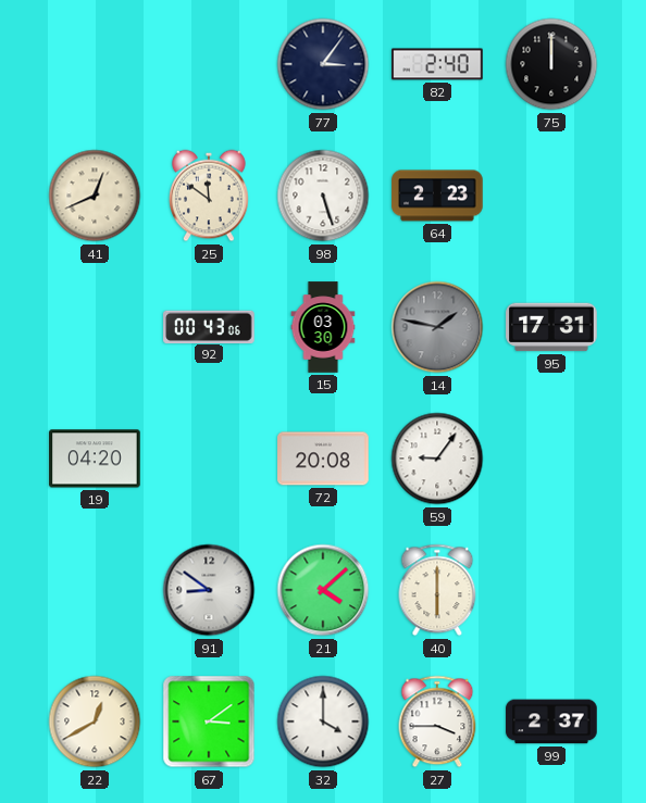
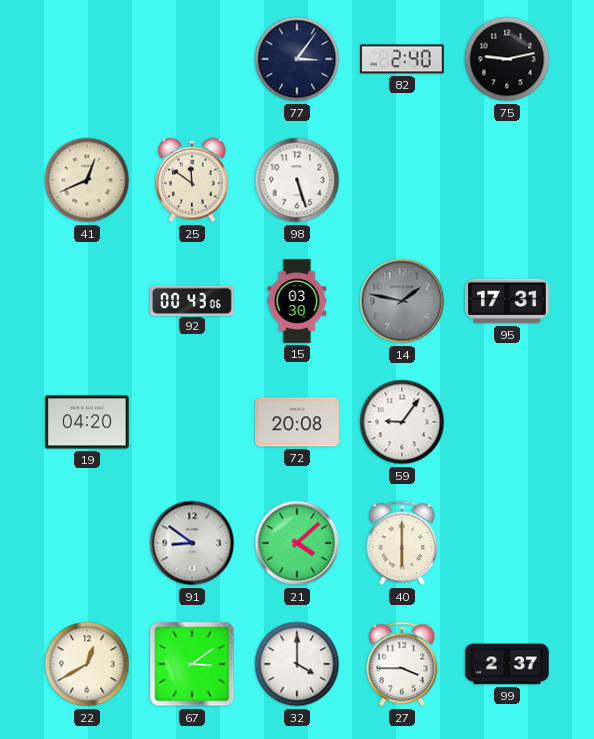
75: 12:00 -> 9:13 (507, 59)
64: 2:23 -> none (437, 196)
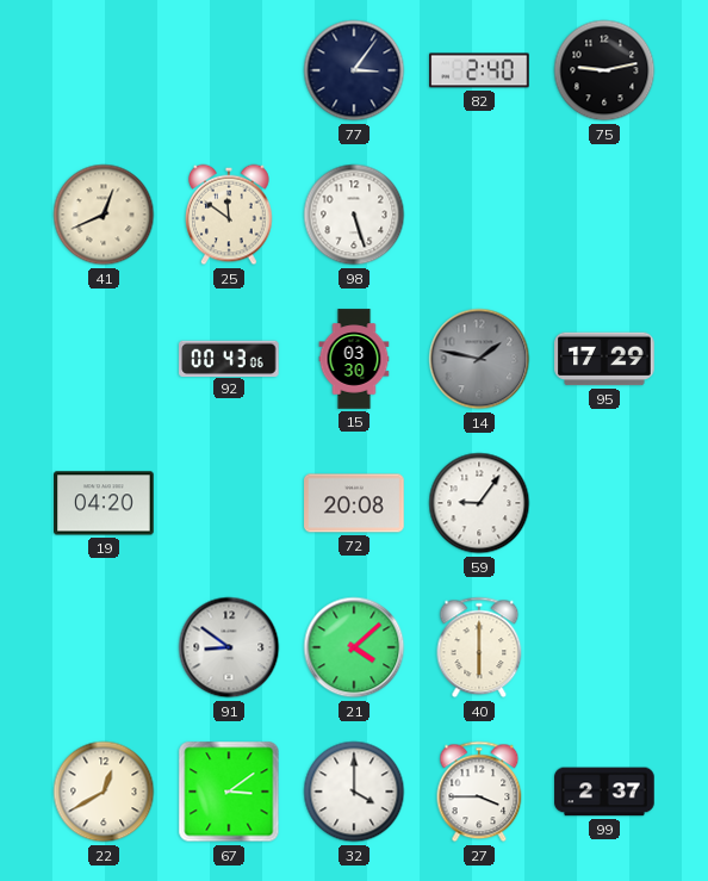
95: 17:31 -> 17:29 (604, 359)
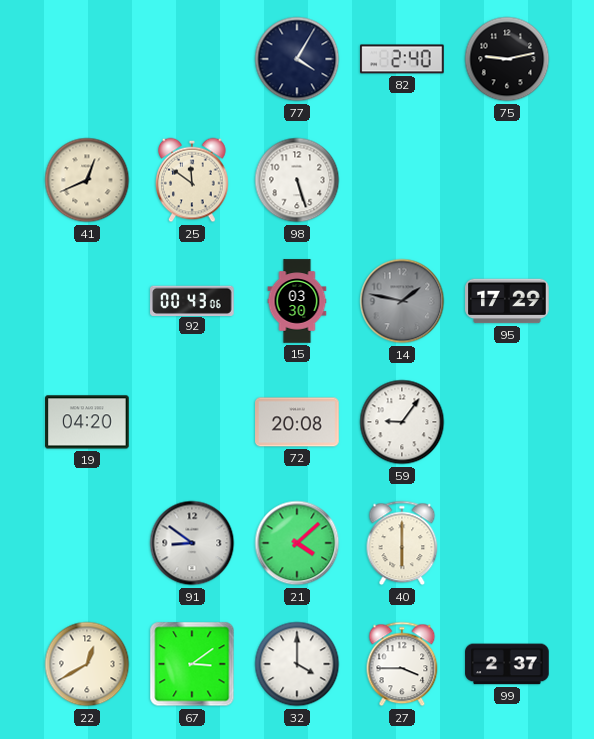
77: 3:06 -> 4:05 (297, 59)
